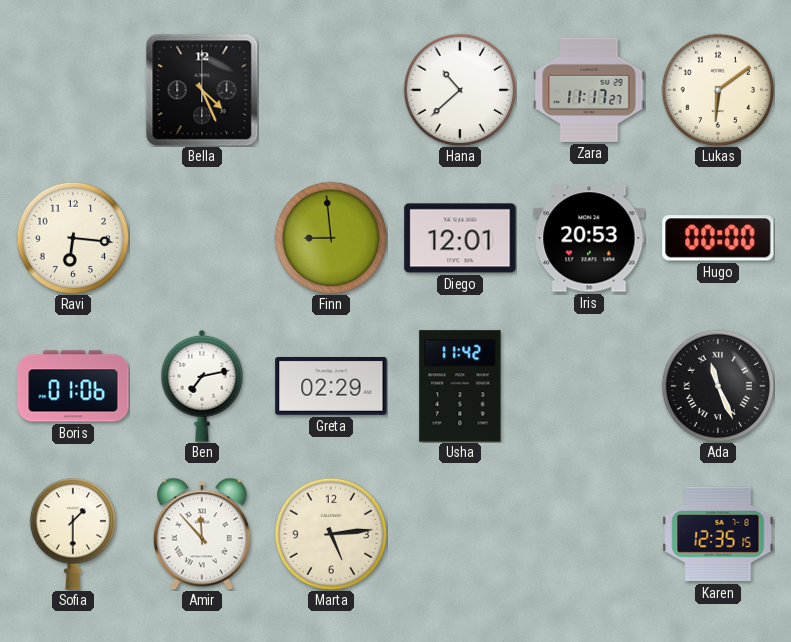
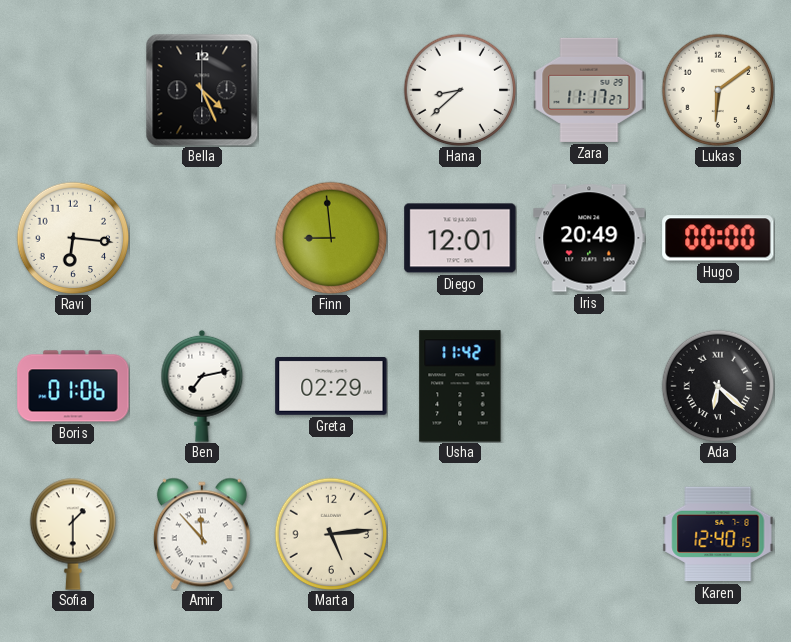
Hana: 10:38 -> 8:38 (460, 90)
Iris: 20:53 -> 20:49 (589, 238)
Ada: 11:26 -> 6:22 (718, 386)
Karen: 12:35 -> 12:40 (718, 534)
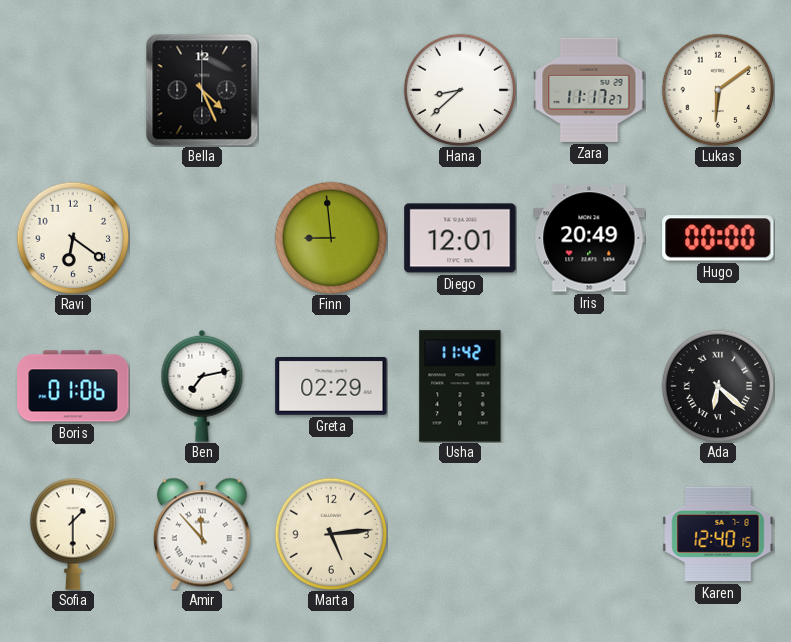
Ravi: 6:16 -> 6:21 (73, 238)
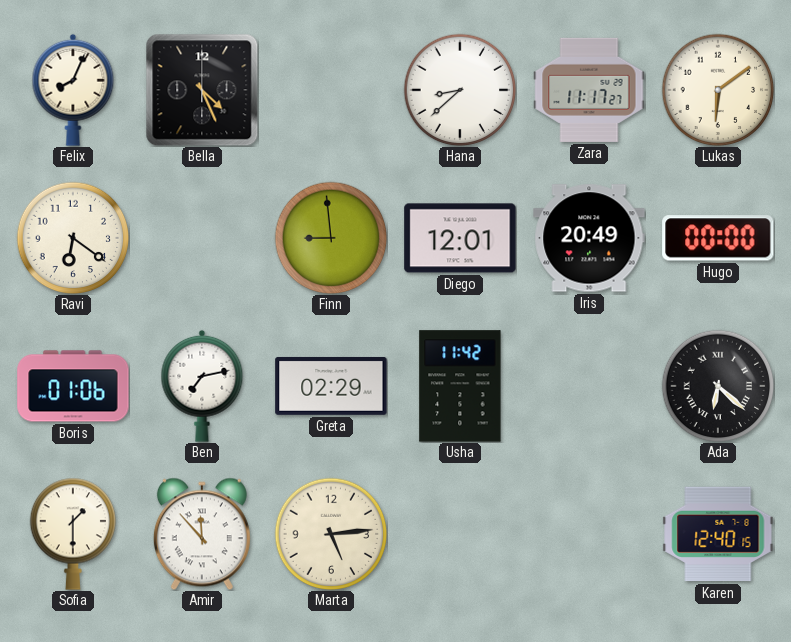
Felix: none -> 8:04 (73, 90)
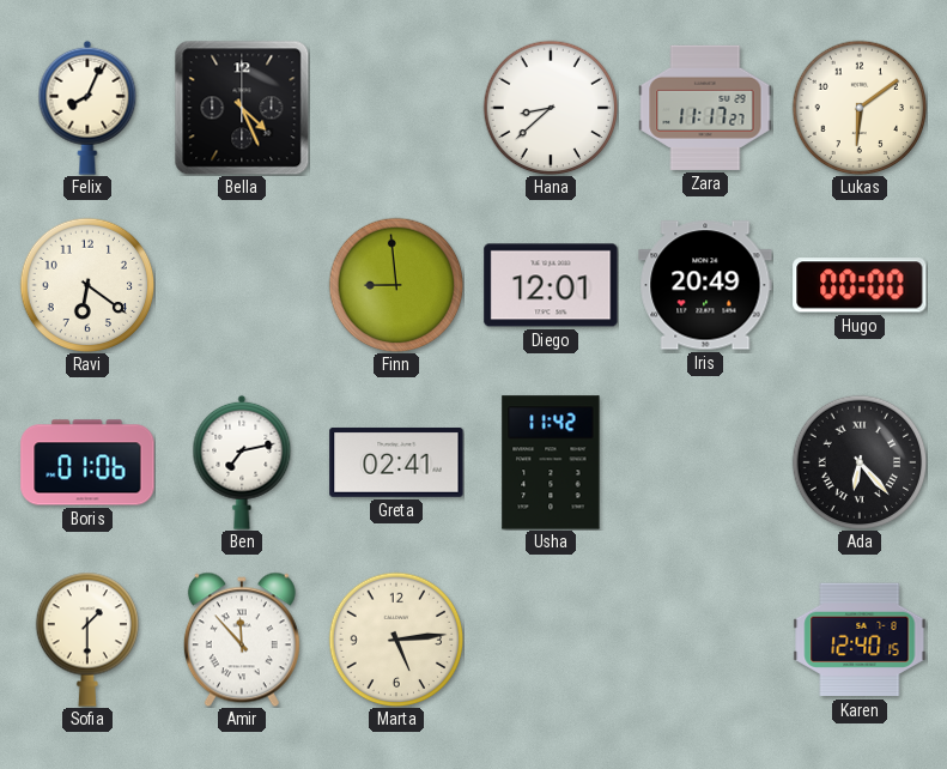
Greta: 02:29 -> 02:41 (396, 462)
Ada: 6:22 -> 6:23 (860, 462)
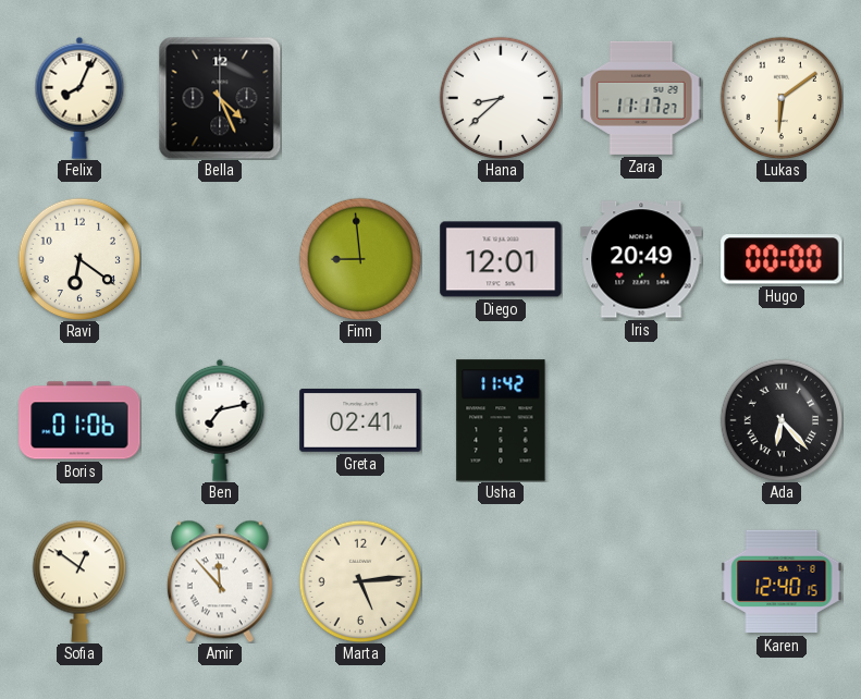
Sofia: 1:30 -> 12:51 (78, 581)
